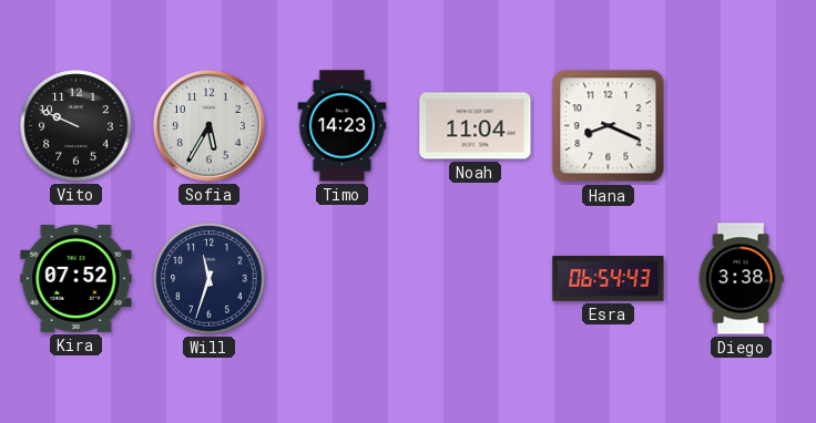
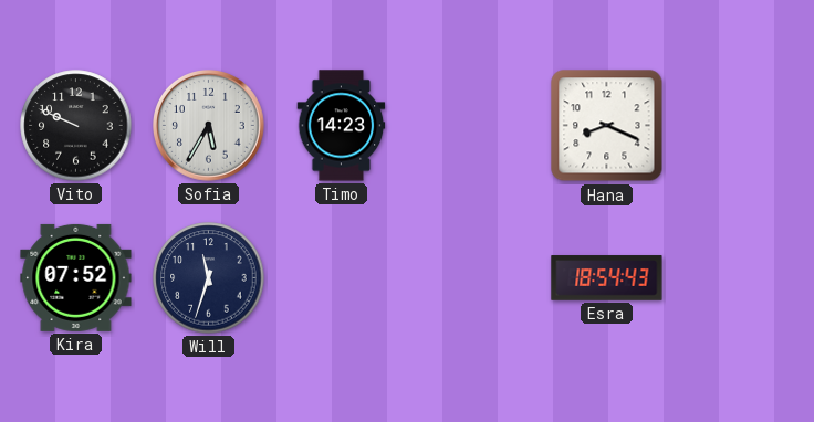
Noah: 11:04 -> none (476, 126)
Esra: 06:54 -> 18:54 (607, 278)
Diego: 3:38 -> none (741, 279)
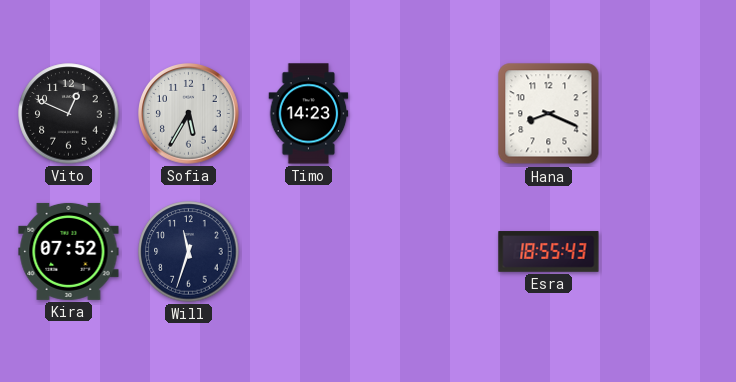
Vito: 9:49 -> 12:49 (69, 114)
Esra: 18:54 -> 18:55 (549, 252)
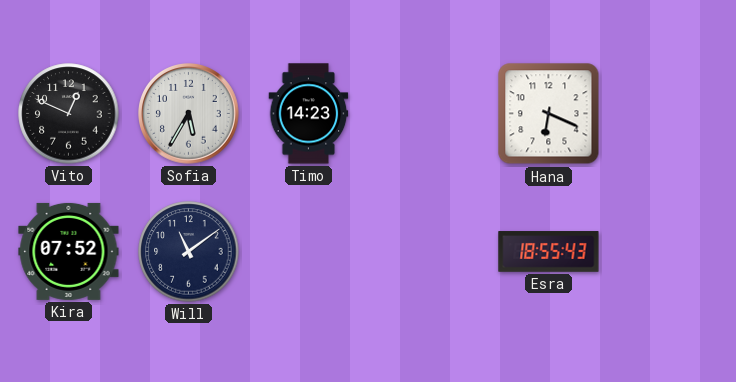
Hana: 8:19 -> 6:19 (549, 114)
Will: 11:33 -> 11:09 (189, 252)
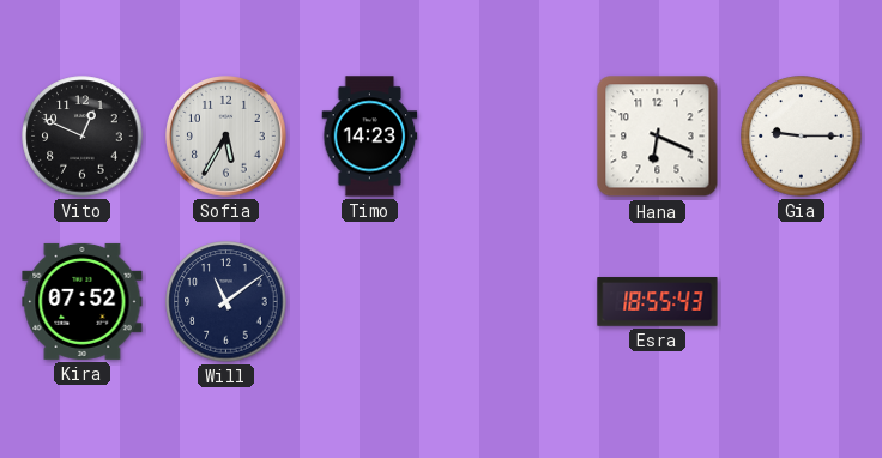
Gia: none -> 9:15 (802, 137)
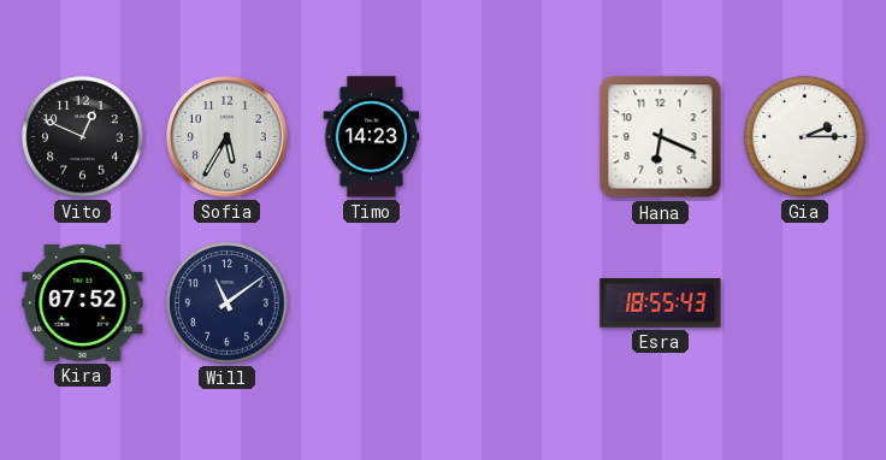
Gia: 9:15 -> 2:15 (805, 137)
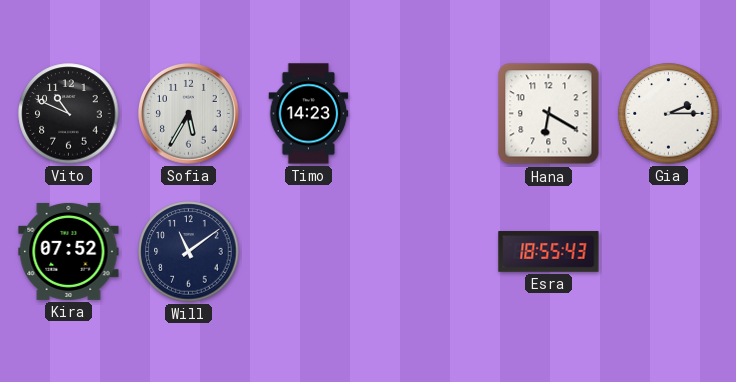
Vito: 12:49 -> 10:49 (69, 114)
Hana: 6:19 -> 6:20 (549, 114)
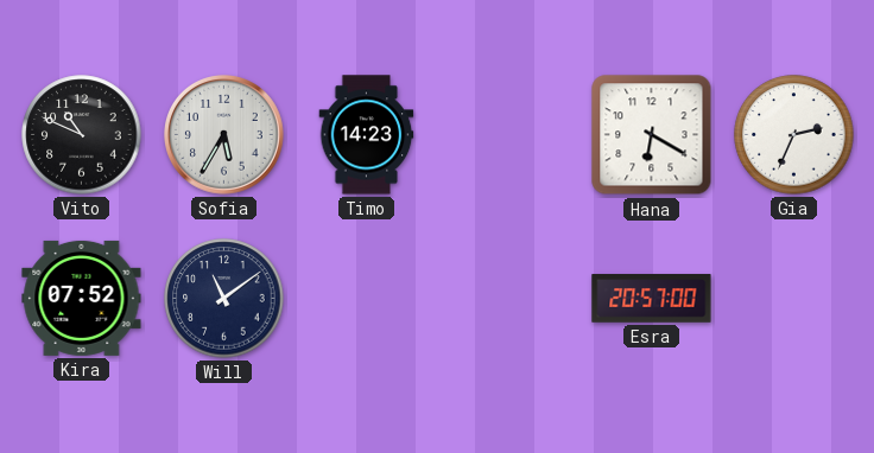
Gia: 2:15 -> 2:34 (794, 135)
Esra: 18:55 -> 20:57 (652, 299)
